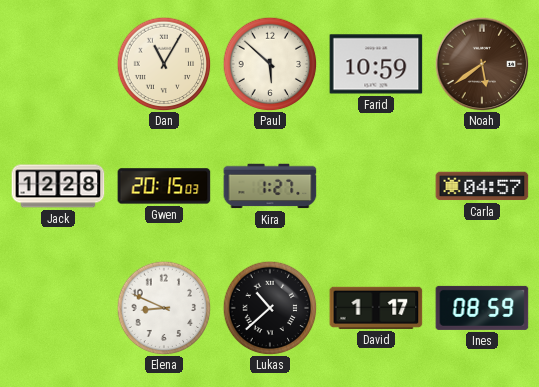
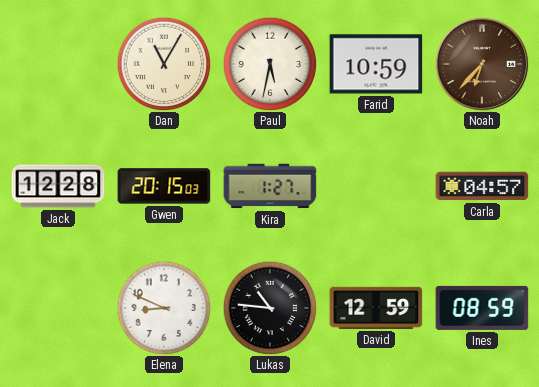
Paul: 5:52 -> 5:32 (270, 64)
Noah: 5:39 -> 6:37 (482, 64)
Lukas: 10:38 -> 10:46 (270, 308)
David: 1:17 -> 12:59 (376, 308)
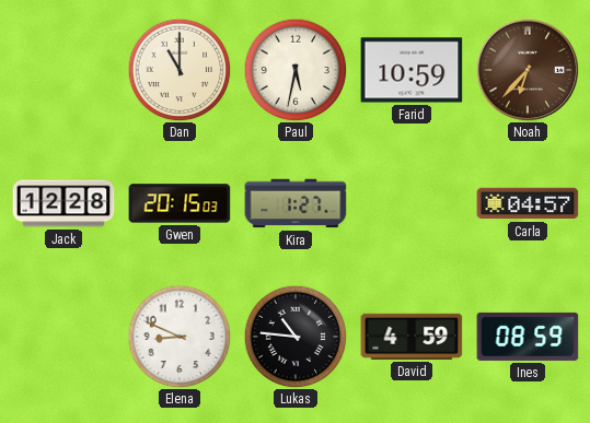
Dan: 11:05 -> 11:00 (180, 70)
David: 12:59 -> 4:59 (412, 337)
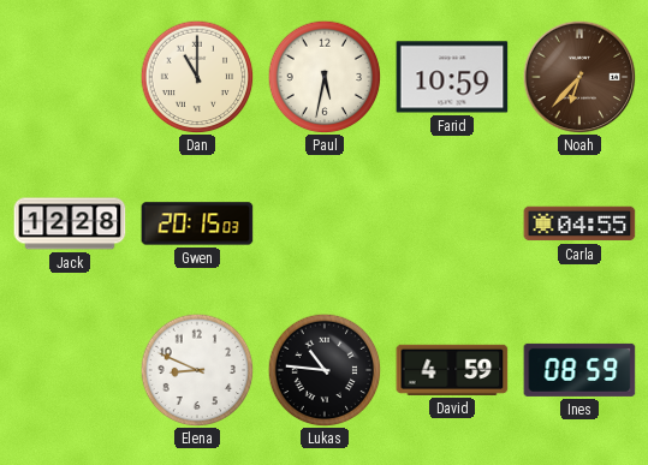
Kira: 1:27 -> none (296, 203)
Carla: 04:57 -> 04:55 (579, 223)
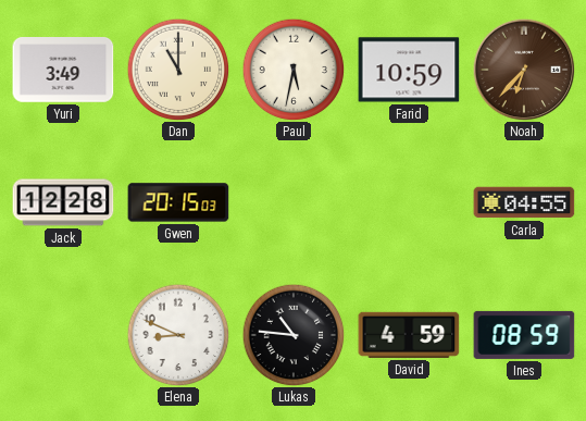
Yuri: none -> 3:49 (63, 71)
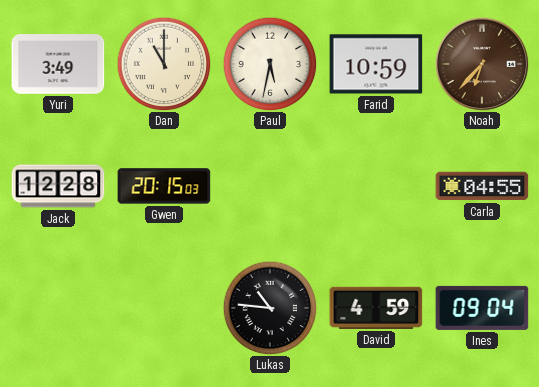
Elena: 8:49 -> none (178, 335)
Ines: 08:59 -> 09:04 (482, 308)
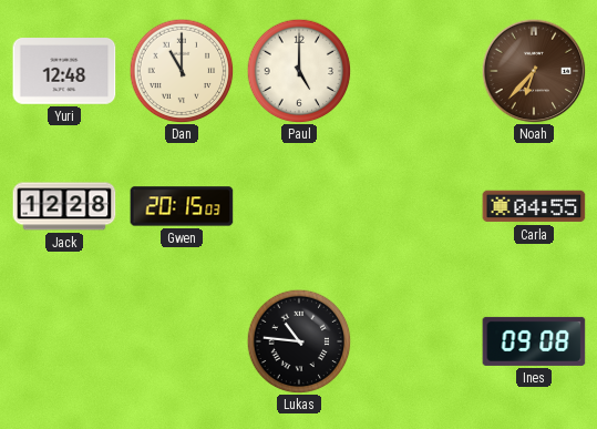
Yuri: 3:49 -> 12:48 (64, 72)
Paul: 5:32 -> 5:00 (299, 71)
Farid: 10:59 -> none (376, 64)
David: 4:59 -> none (376, 308)
Ines: 09:04 -> 09:08 (534, 341)
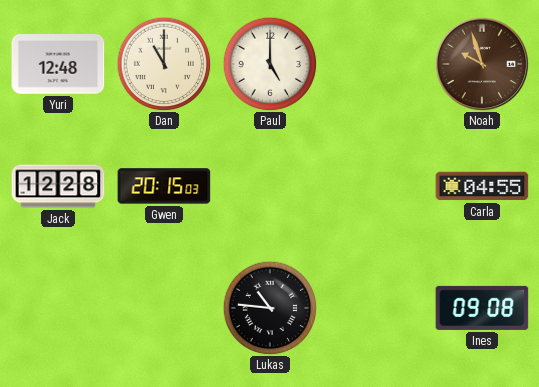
Noah: 6:37 -> 9:57 (482, 64)
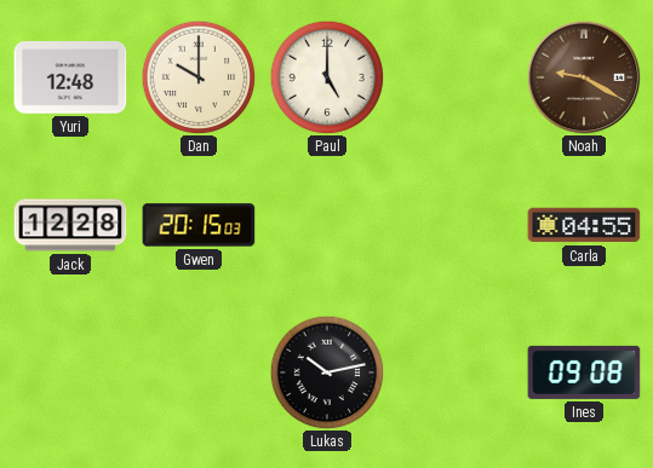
Dan: 11:00 -> 10:00 (199, 77)
Noah: 9:57 -> 9:20 (584, 77)
Lukas: 10:46 -> 10:13 (327, 372)
